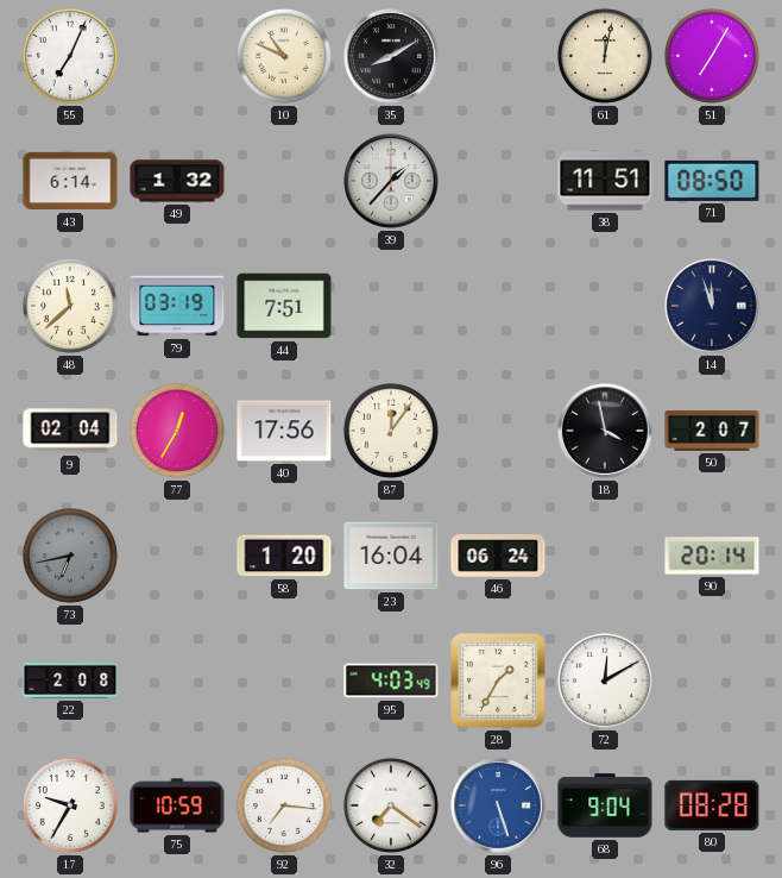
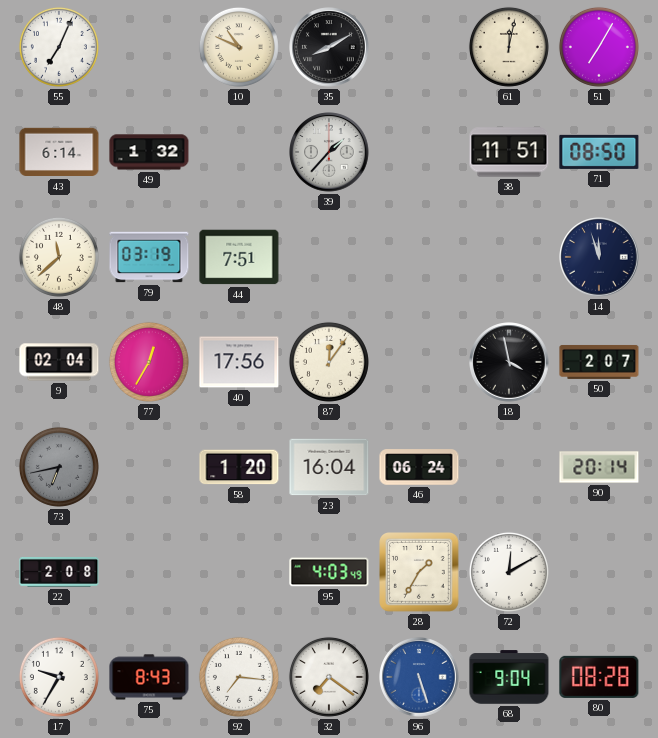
75: 10:59 -> 8:43 (149, 677)
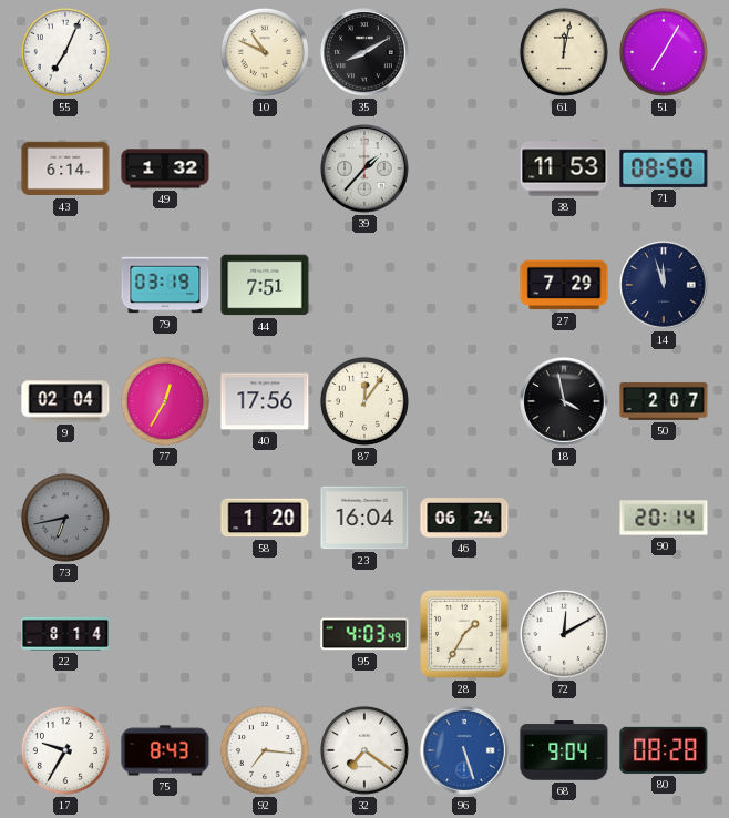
38: 11:51 -> 11:53 (564, 168)
48: 11:38 -> none (59, 257)
27: none -> 7:29 (564, 285)
22: 2:08 -> 8:14 (65, 634)
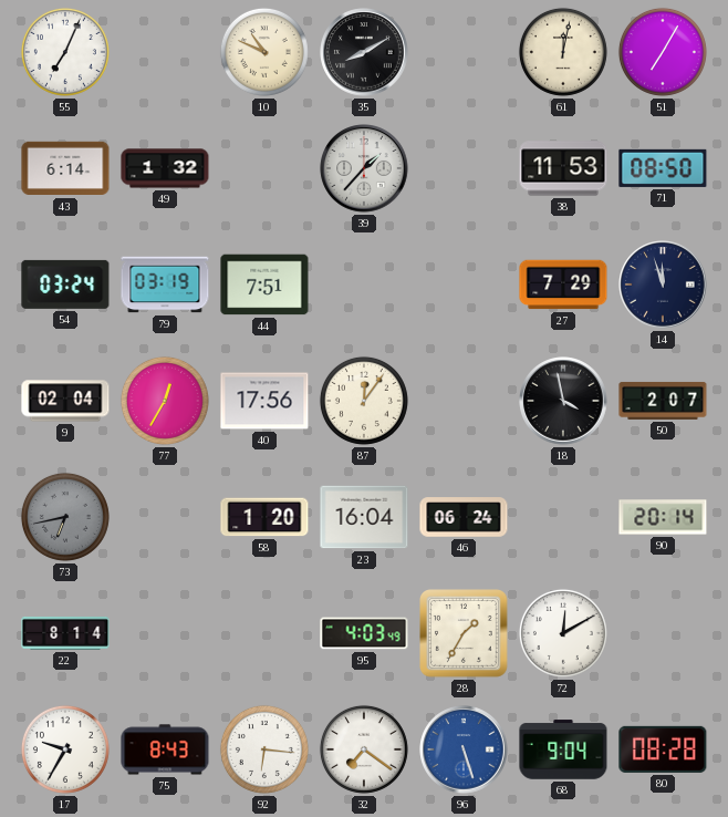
54: none -> 03:24 (65, 285)
92: 7:16 -> 6:16 (264, 749)
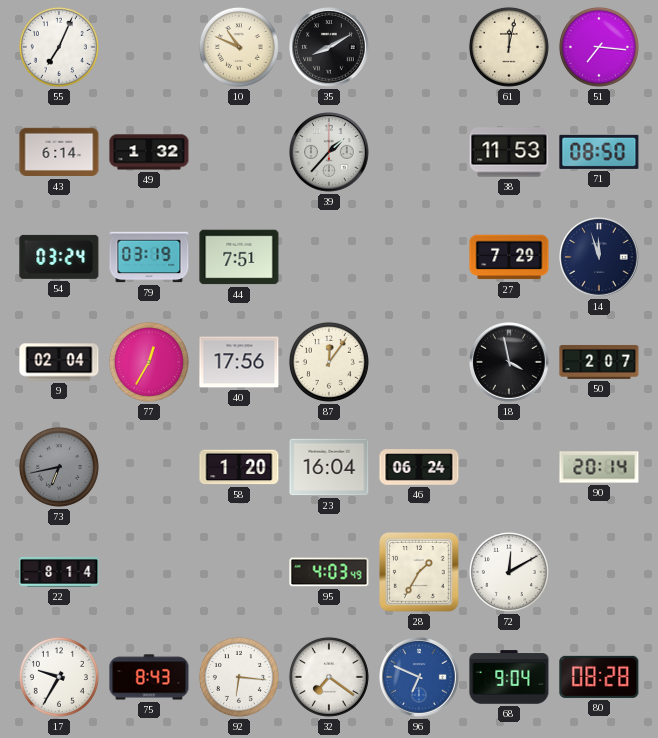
51: 7:05 -> 7:16 (599, 47)
96: 5:27 -> 6:49 (419, 677)
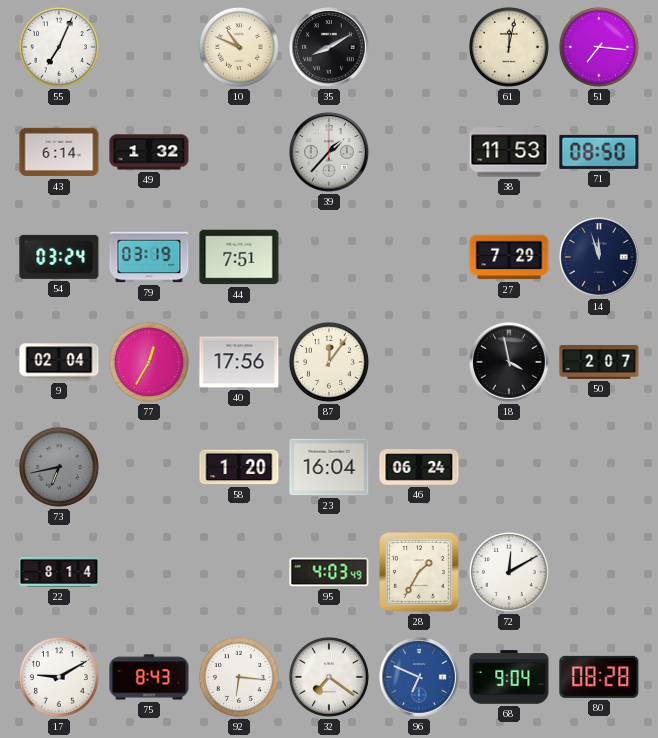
90: 20:14 -> none (599, 467)
17: 9:35 -> 9:10 (59, 677)
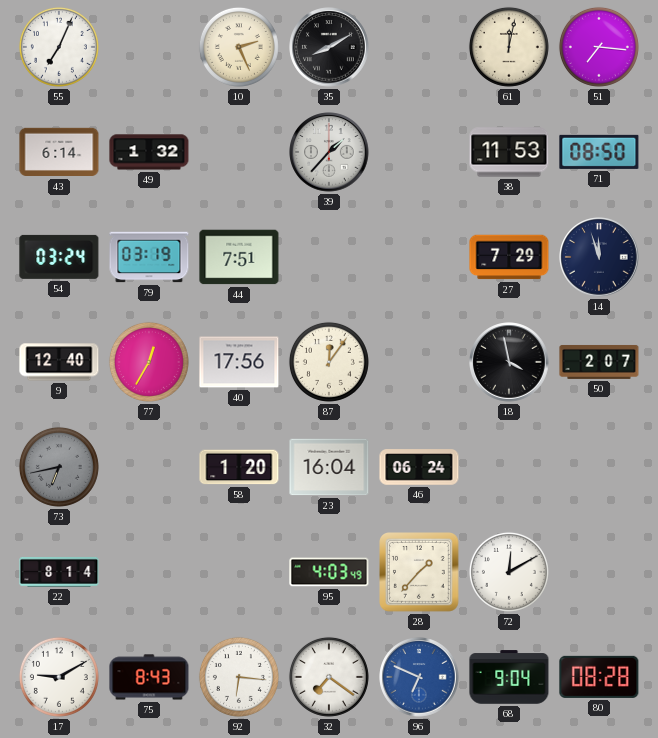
10: 10:49 -> 2:26 (239, 47)
9: 02:04 -> 12:40 (59, 362)
28: 1:35 -> 1:37 (420, 573)
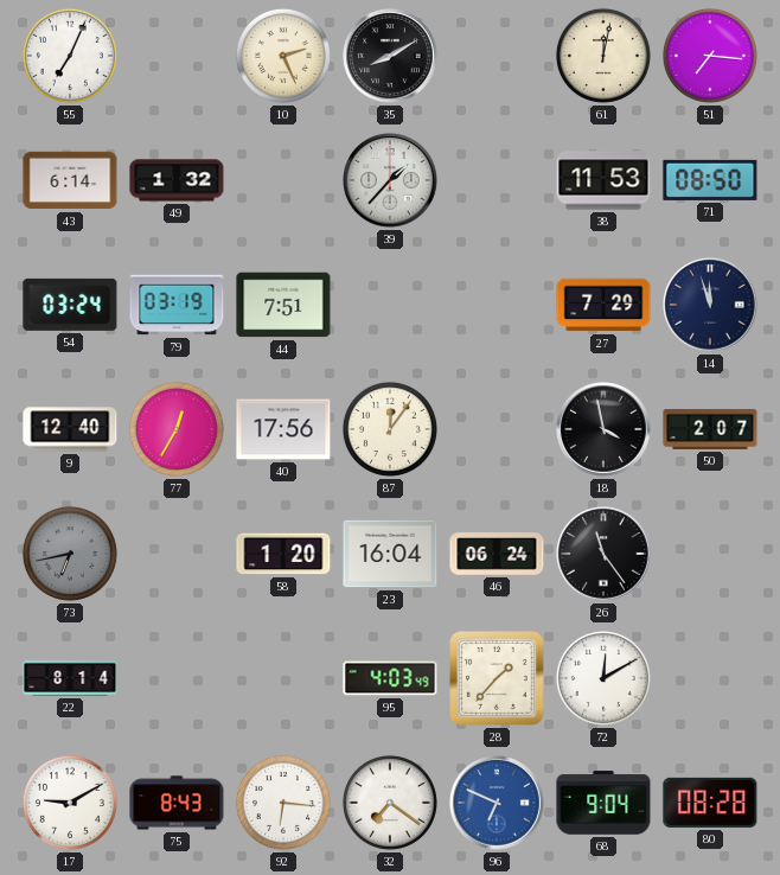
26: none -> 11:24 (603, 554)
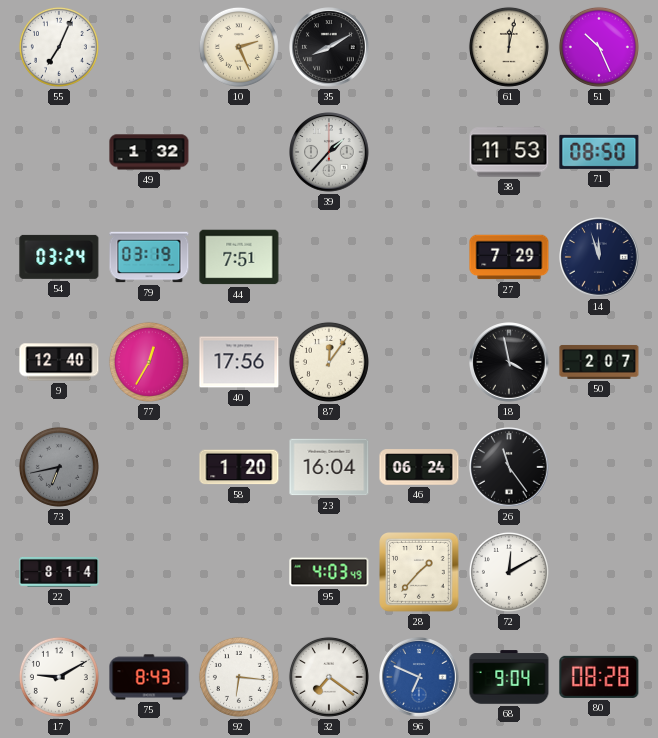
51: 7:16 -> 10:26 (599, 47)
43: 6:14 -> none (70, 180)
